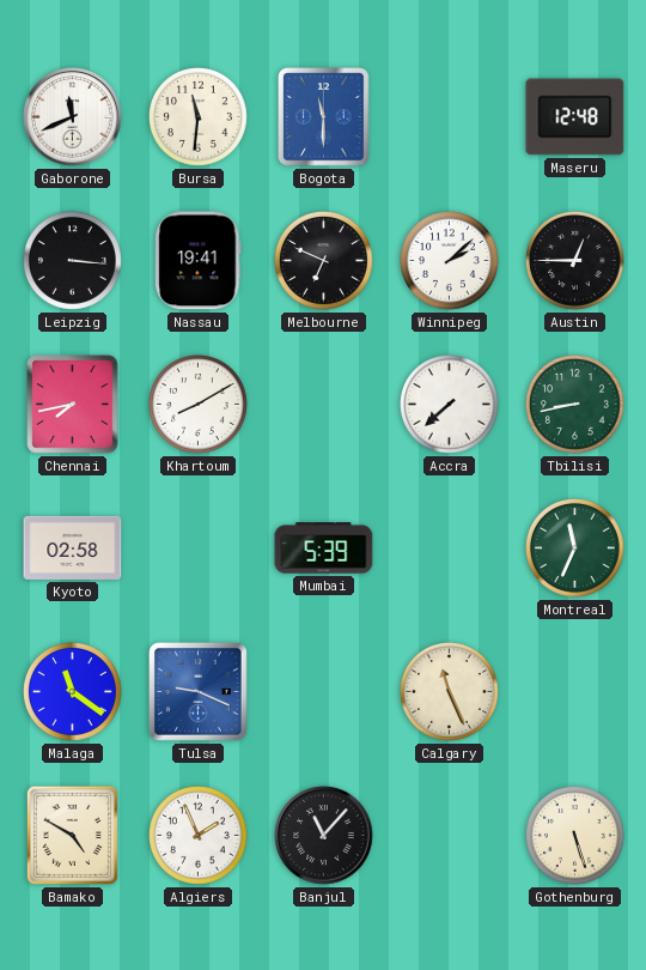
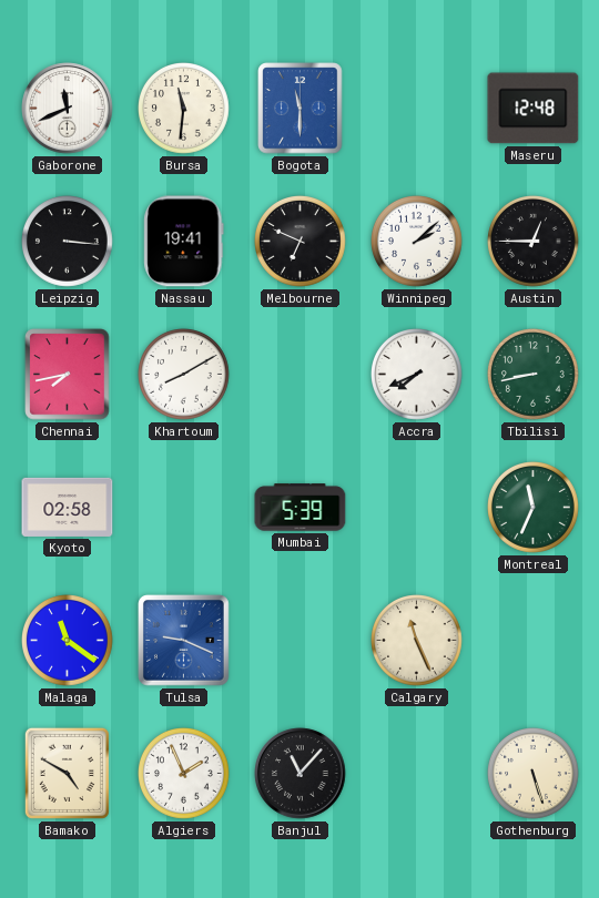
Accra: 7:38 -> 7:41 (417, 375)
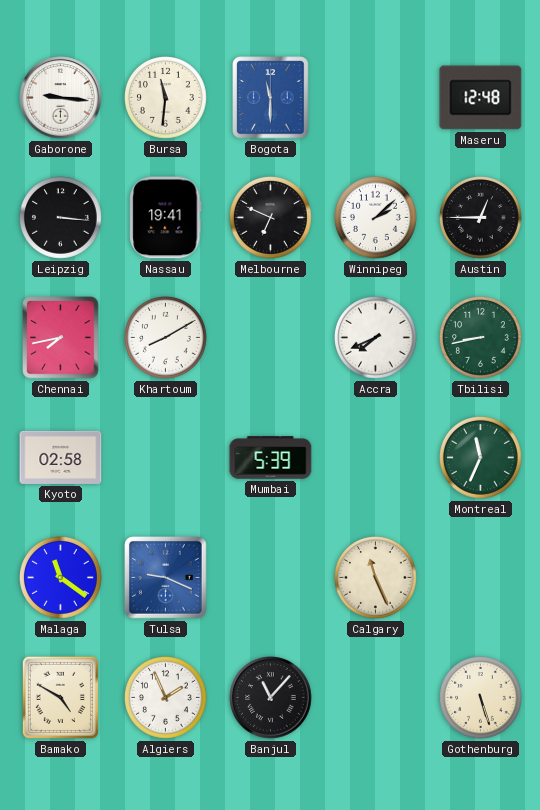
Gaborone: 11:41 -> 9:16 (61, 98)
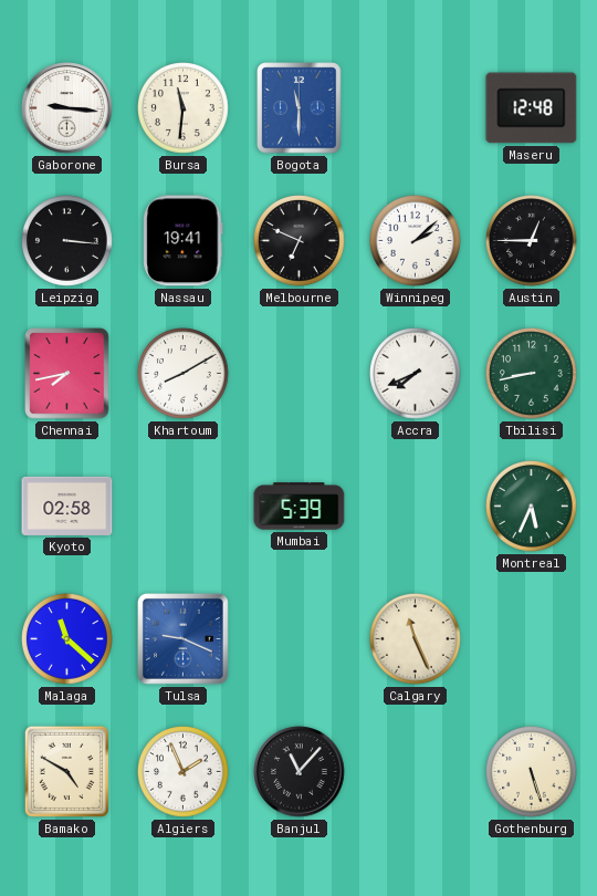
Montreal: 11:34 -> 5:34 (532, 507)
Malaga: 11:21 -> 11:22 (67, 639)
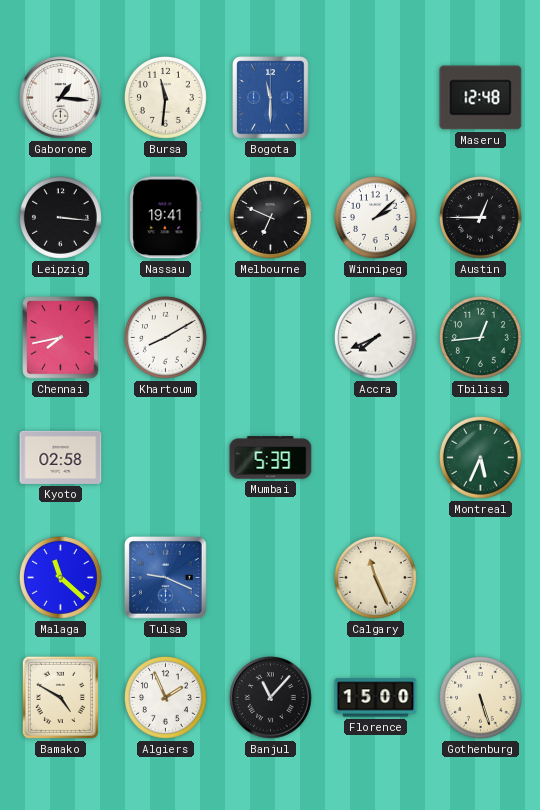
Gaborone: 9:16 -> 1:16 (61, 98)
Tbilisi: 8:43 -> 12:44 (481, 338)
Florence: none -> 15:00 (376, 698)
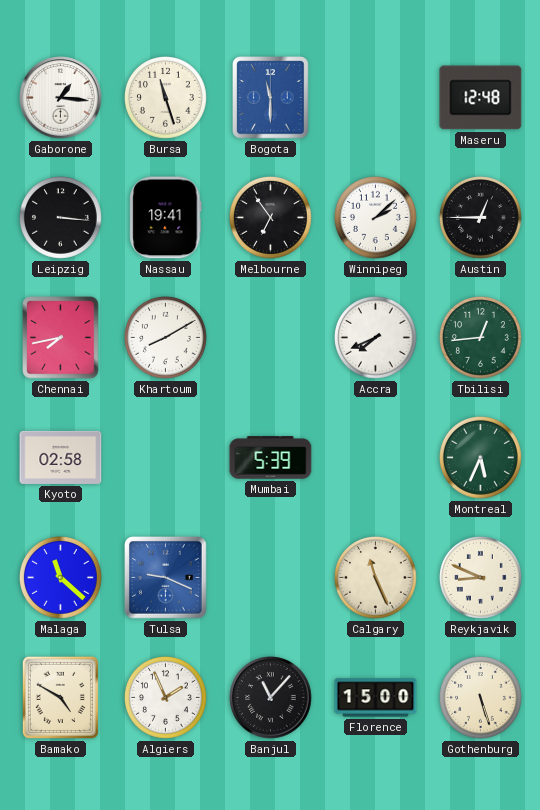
Bursa: 11:31 -> 11:27 (166, 98)
Melbourne: 6:49 -> 6:54 (271, 218)
Reykjavik: none -> 8:49 (481, 578)
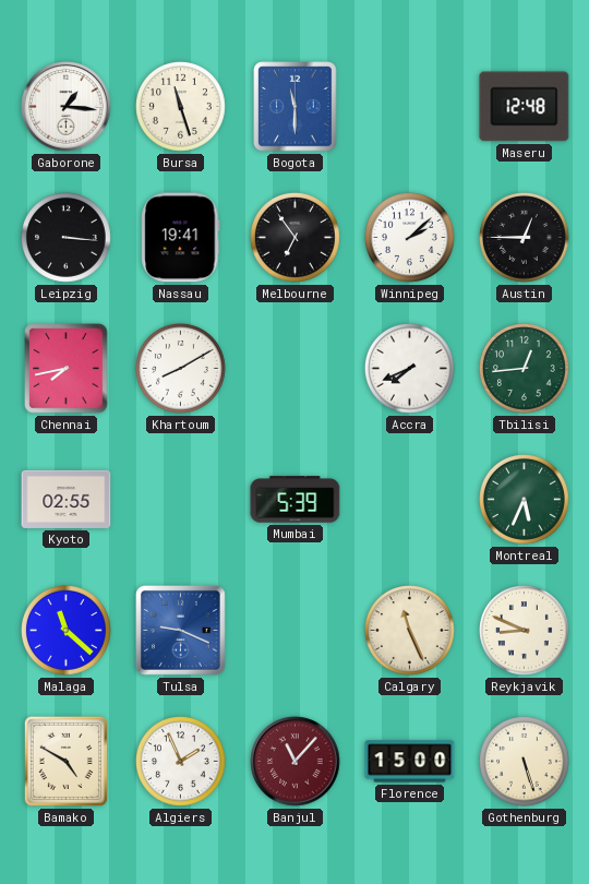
Kyoto: 02:58 -> 02:55 (67, 499)
Banjul dial: black -> burgundy (296, 762)
